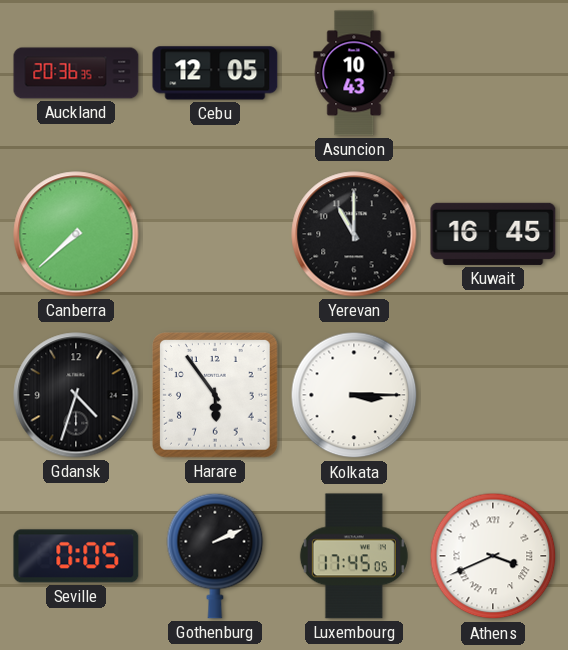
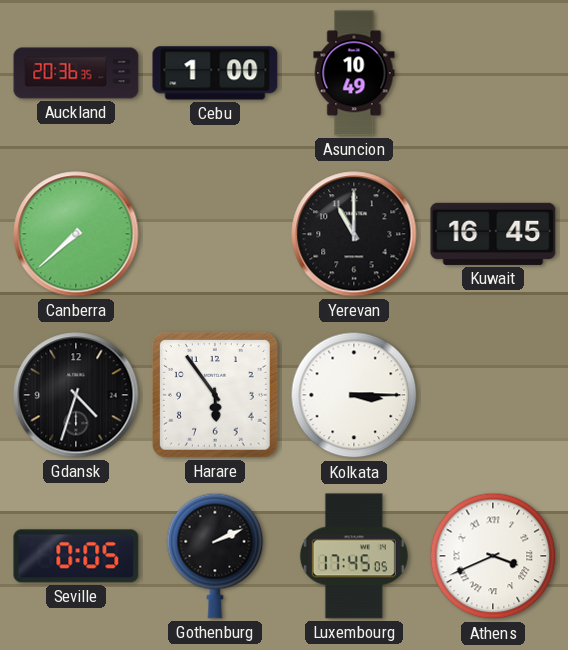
Cebu: 12:05 -> 1:00 (215, 73)
Asuncion: 10:43 -> 10:49 (354, 73)
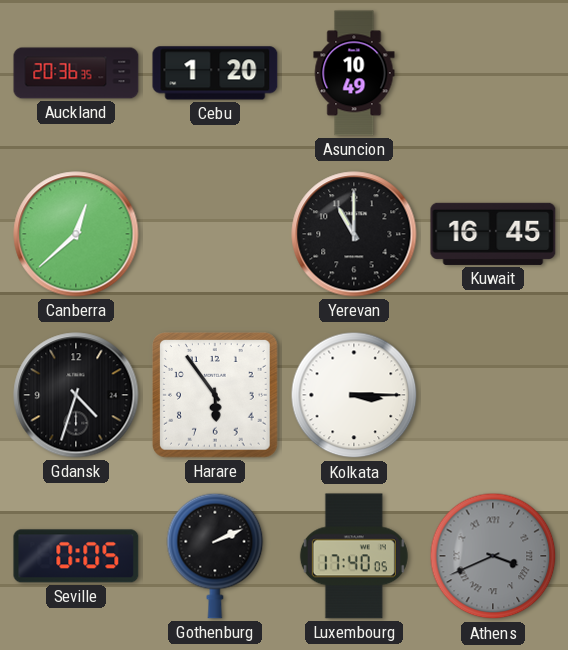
Cebu: 1:00 -> 1:20 (215, 73)
Canberra: 7:38 -> 12:38 (76, 234)
Luxembourg: 17:45 -> 17:40 (354, 556)
Athens dial: white -> grey (493, 556)
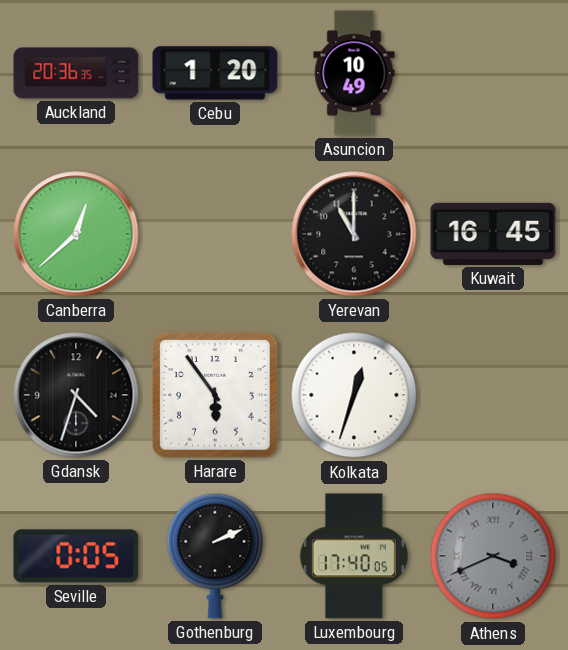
Kolkata: 3:15 -> 12:33 (354, 395)
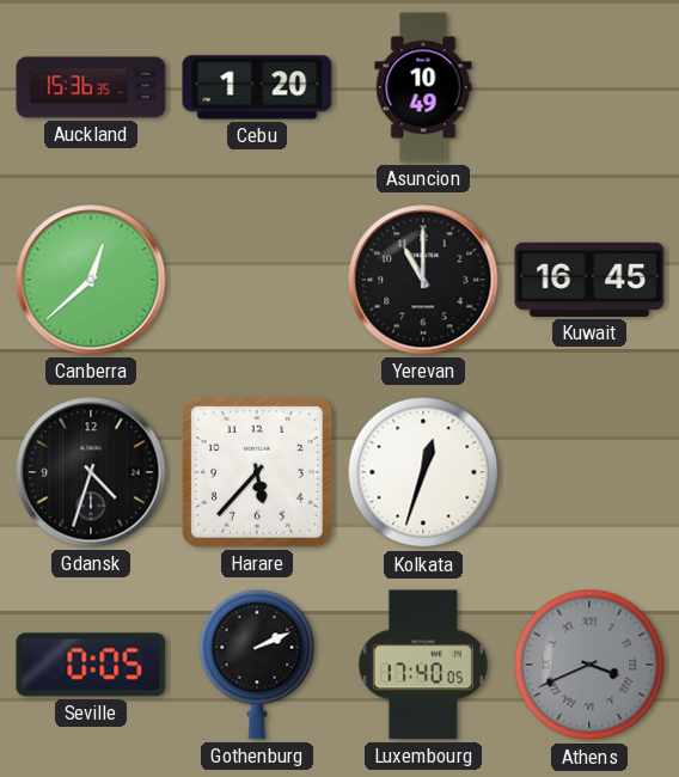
Auckland: 20:36 -> 15:36 (91, 87)
Harare: 5:54 -> 5:37 (257, 472)
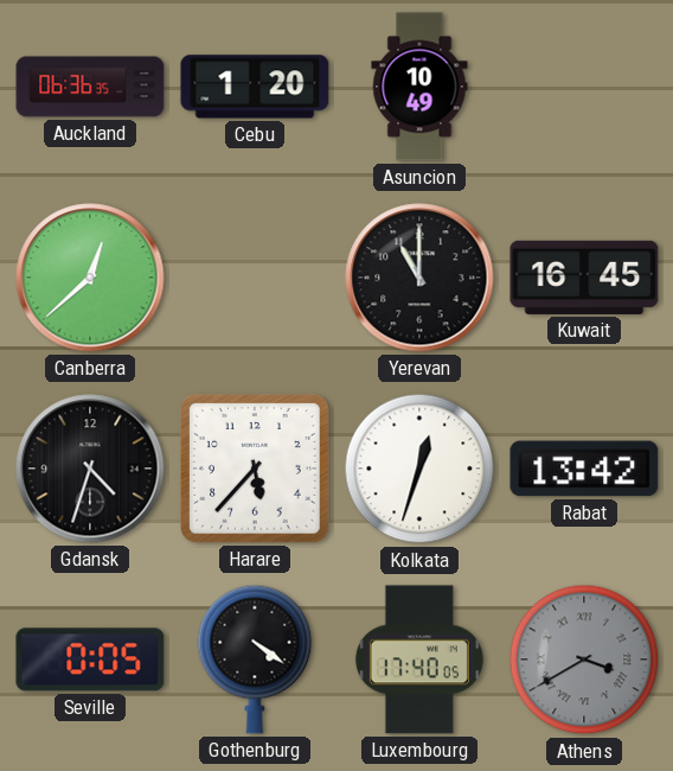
Auckland: 15:36 -> 06:36 (90, 87)
Rabat: none -> 13:42 (584, 469)
Gothenburg: 2:11 -> 4:21 (255, 660)
Athens: 3:41 -> 3:40 (584, 660)
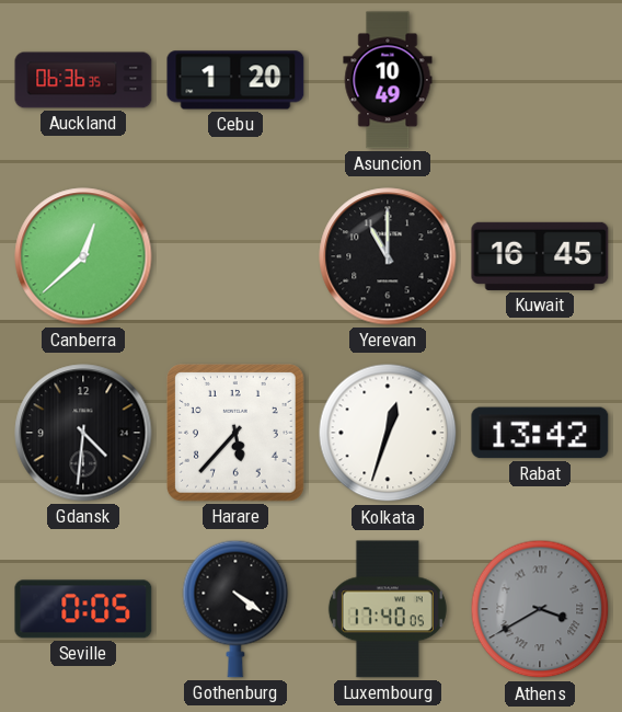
Gdansk: 4:33 -> 4:31 (83, 433)
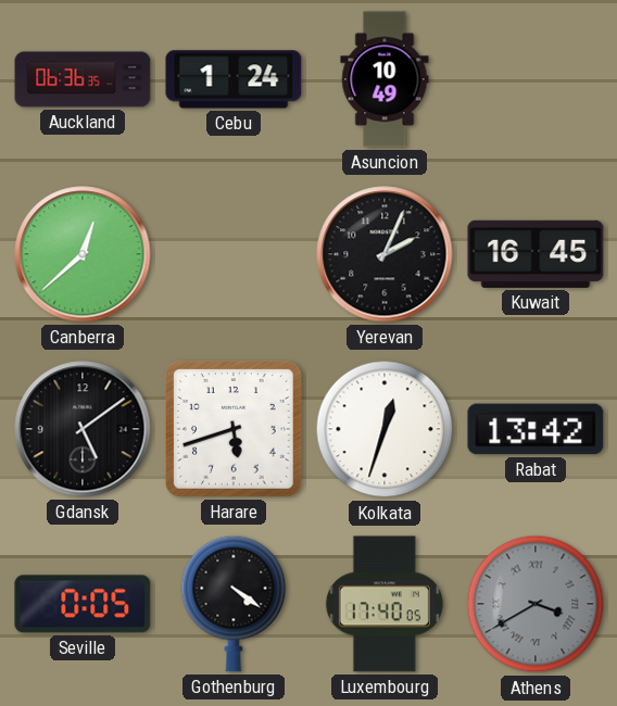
Cebu: 1:20 -> 1:24 (234, 79)
Yerevan: 11:00 -> 2:04 (385, 254)
Gdansk: 4:31 -> 5:09 (83, 429)
Harare: 5:37 -> 5:42 (234, 429)
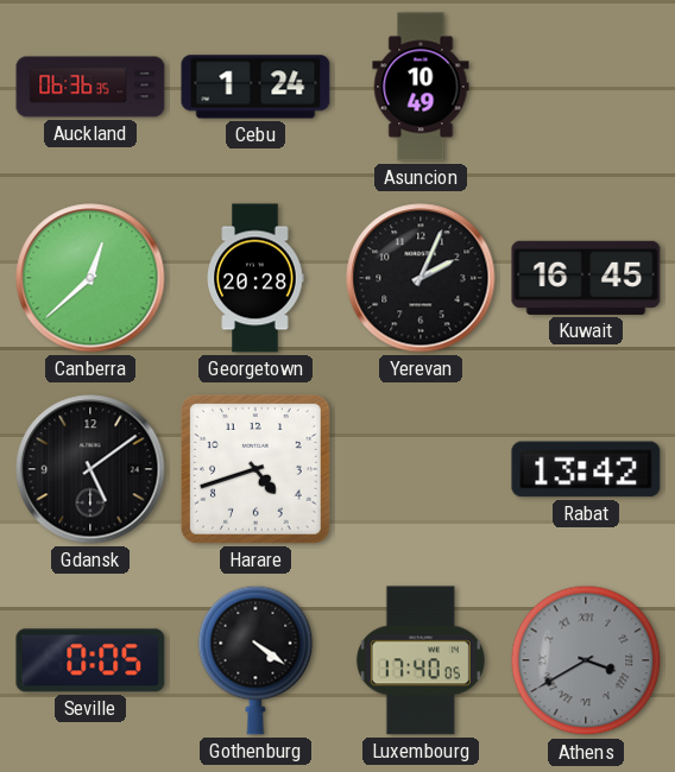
Georgetown: none -> 20:28 (256, 278)
Harare: 5:42 -> 4:42 (256, 469)
Kolkata: 12:33 -> none (385, 429)
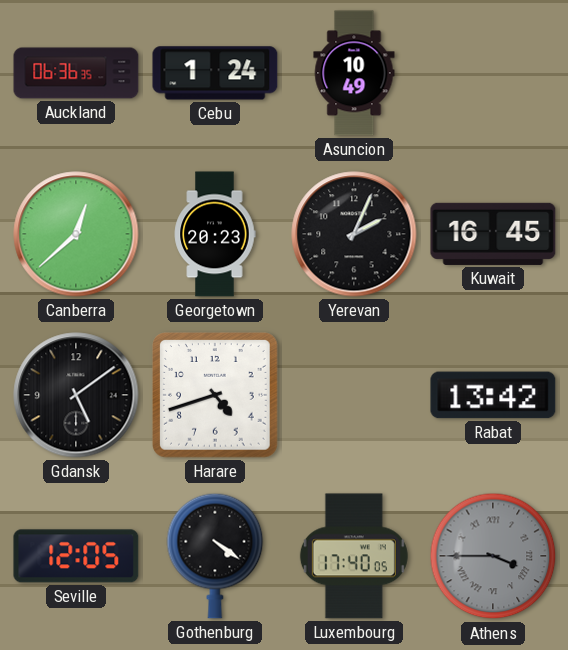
Georgetown: 20:28 -> 20:23 (215, 234)
Seville: 0:05 -> 12:05 (76, 556)
Athens: 3:40 -> 3:45 (493, 556)
